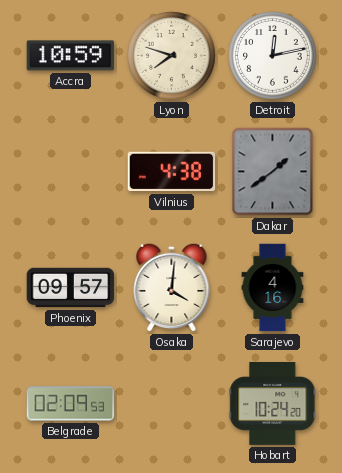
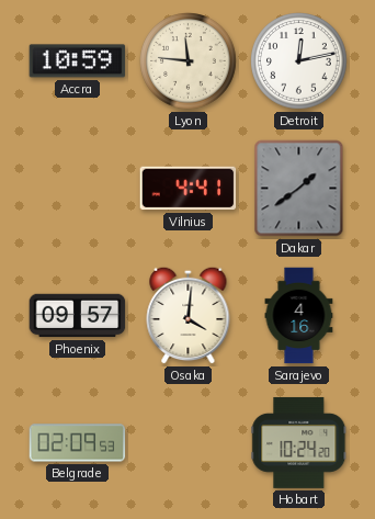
Lyon: 7:48 -> 11:46 (189, 61)
Vilnius: 4:38 -> 4:41 (189, 189)
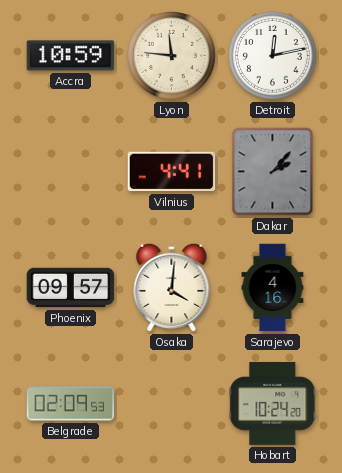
Dakar: 1:39 -> 2:07 (273, 172)
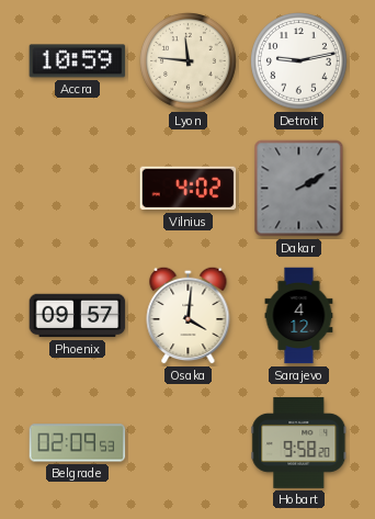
Detroit: 12:13 -> 9:13 (299, 61)
Vilnius: 4:41 -> 4:02 (189, 189)
Dakar: 2:07 -> 2:10 (299, 189)
Sarajevo: 4:16 -> 4:12 (299, 316)
Hobart: 10:24 -> 9:58 (299, 442)
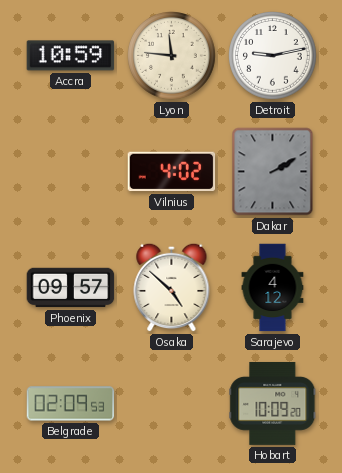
Osaka: 4:01 -> 4:52 (172, 287)
Hobart: 9:58 -> 10:09 (273, 403)
